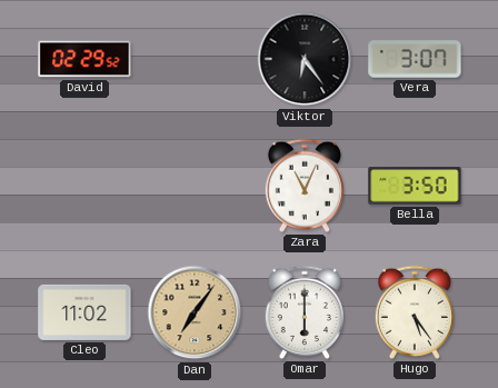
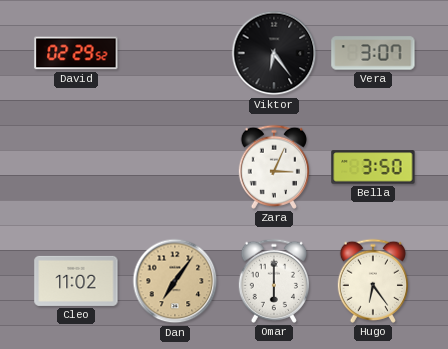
Zara: 11:04 -> 3:04 (273, 167)
Hugo: 5:24 -> 6:24 (372, 281)
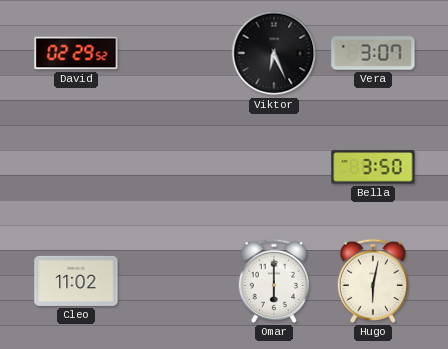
Viktor: 6:24 -> 6:26 (274, 53)
Zara: 3:04 -> none (273, 167)
Dan: 7:06 -> none (175, 281)
Hugo: 6:24 -> 6:02 (372, 281)
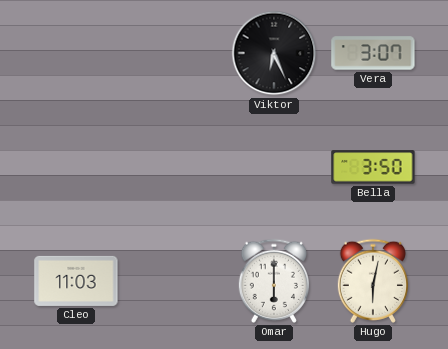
David: 02:29 -> none (76, 53)
Cleo: 11:02 -> 11:03 (76, 281)
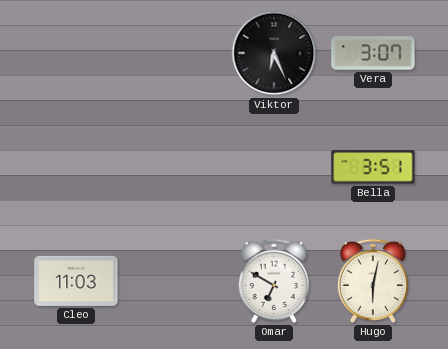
Bella: 3:50 -> 3:51 (373, 167)
Omar: 6:00 -> 6:50 (273, 281)
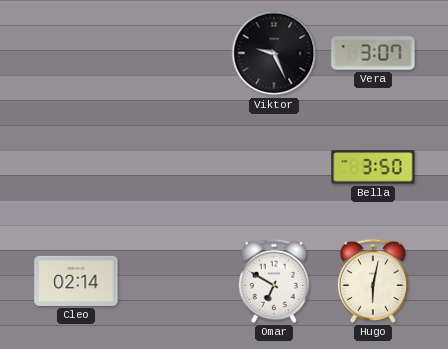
Viktor: 6:26 -> 9:26 (274, 53)
Bella: 3:51 -> 3:50 (373, 167)
Cleo: 11:03 -> 02:14 (76, 281)
